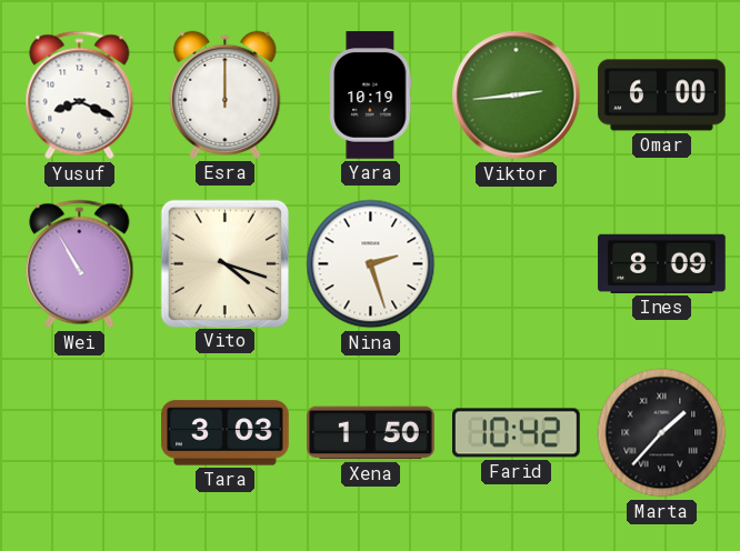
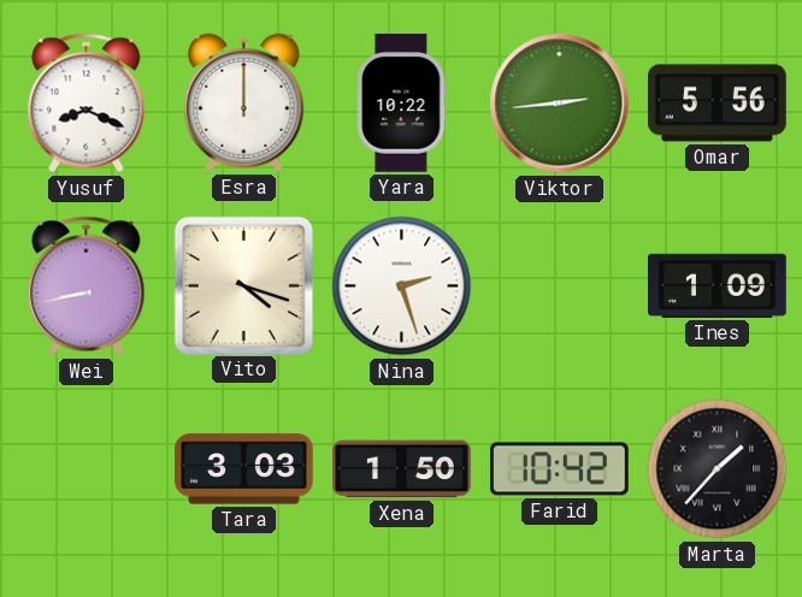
Yara: 10:19 -> 10:22 (402, 104)
Omar: 6:00 -> 5:56 (718, 104)
Wei: 10:55 -> 8:43 (87, 286)
Ines: 8:09 -> 1:09 (718, 285)
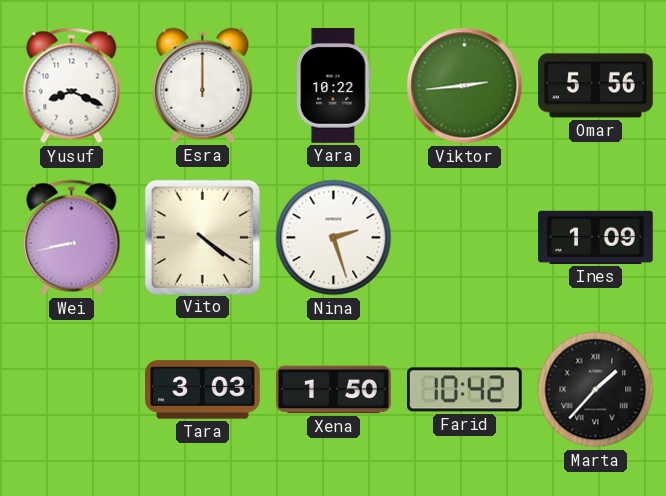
Vito: 4:18 -> 4:21 (202, 237)
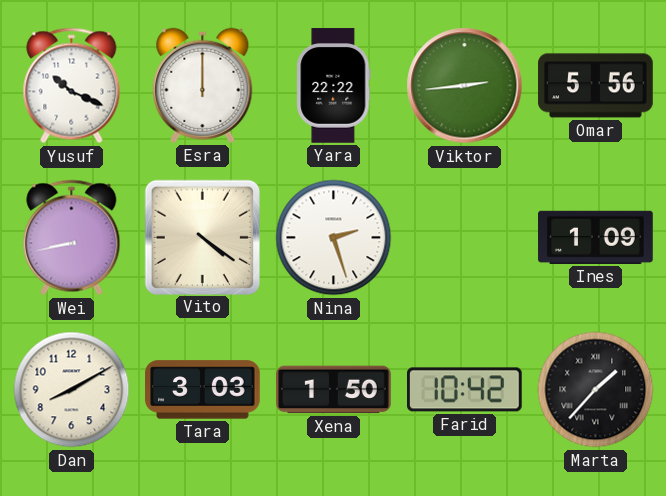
Yusuf: 8:19 -> 10:19 (72, 86)
Yara: 10:22 -> 22:22 (334, 86)
Dan: none -> 8:10 (72, 390)
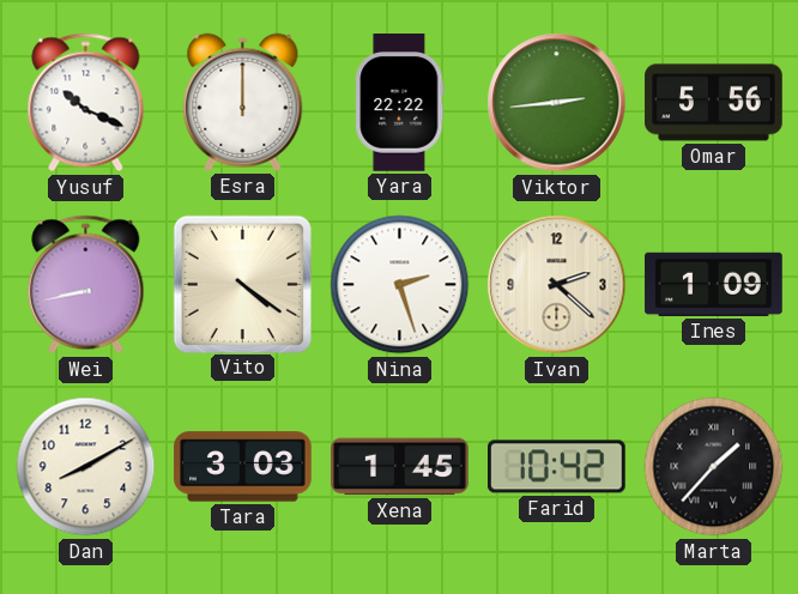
Ivan: none -> 2:22 (557, 285)
Xena: 1:50 -> 1:45 (400, 467)
